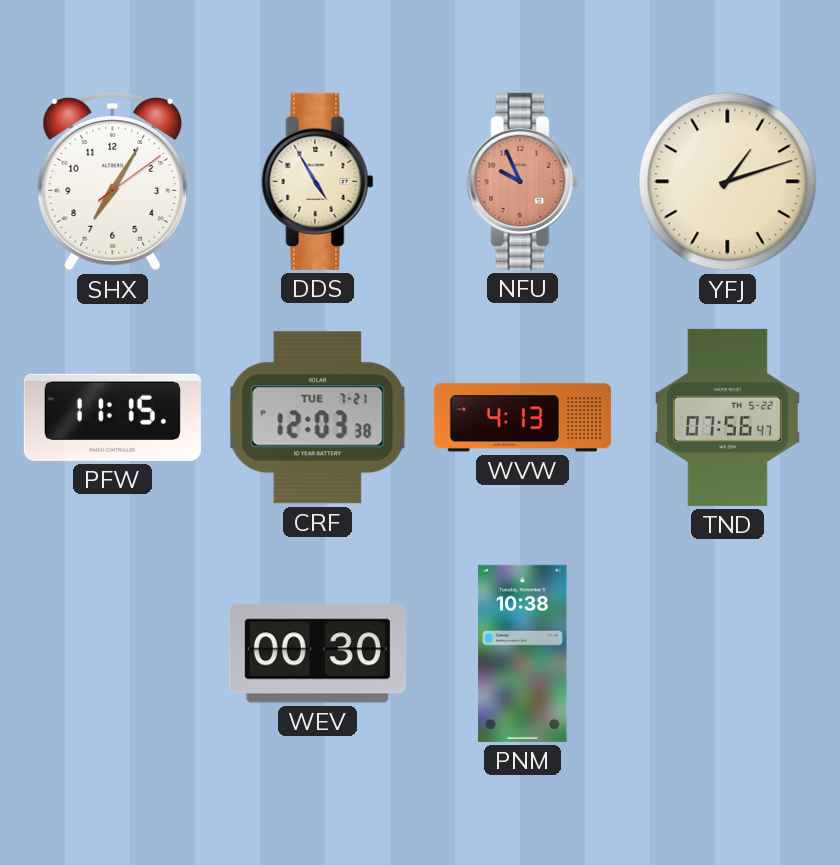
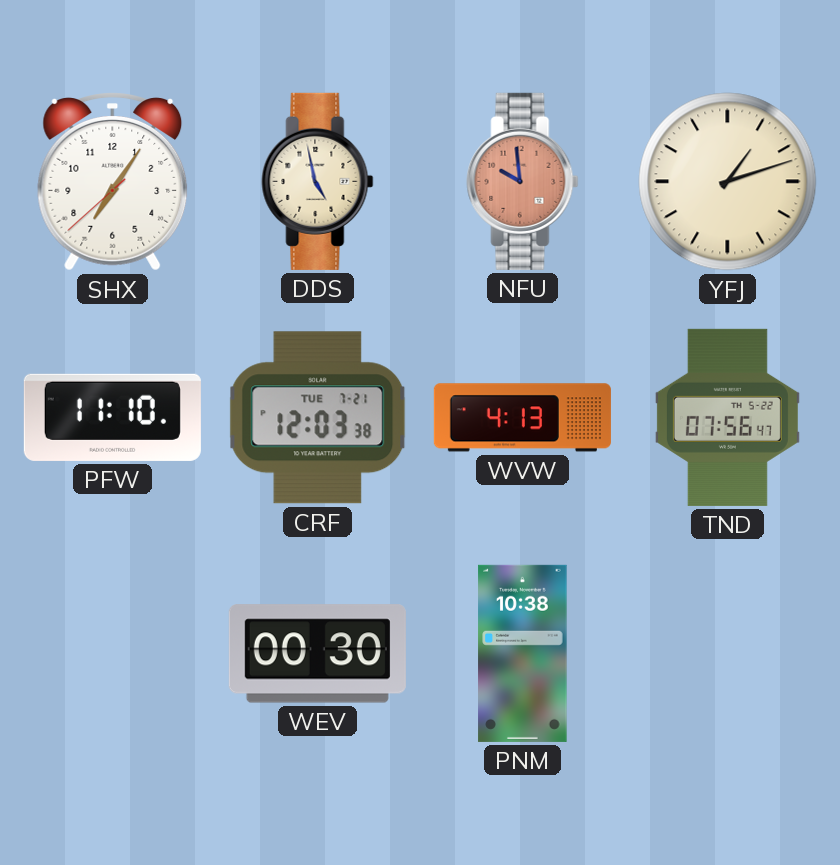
SHX: 7:05:09 -> 7:05:38 (113, 182)
DDS: 4:55 -> 4:58 (318, 181)
NFU: 9:56 -> 9:59 (523, 181)
PFW: 11:15 -> 11:10 (112, 417)
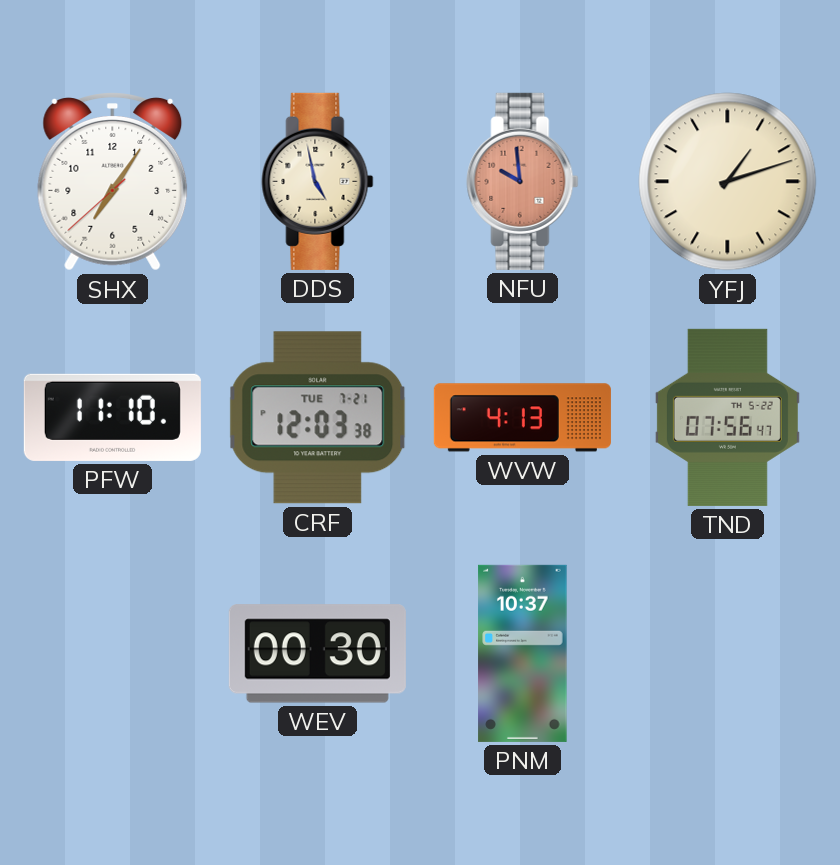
PNM: 10:38 -> 10:37 (523, 653)
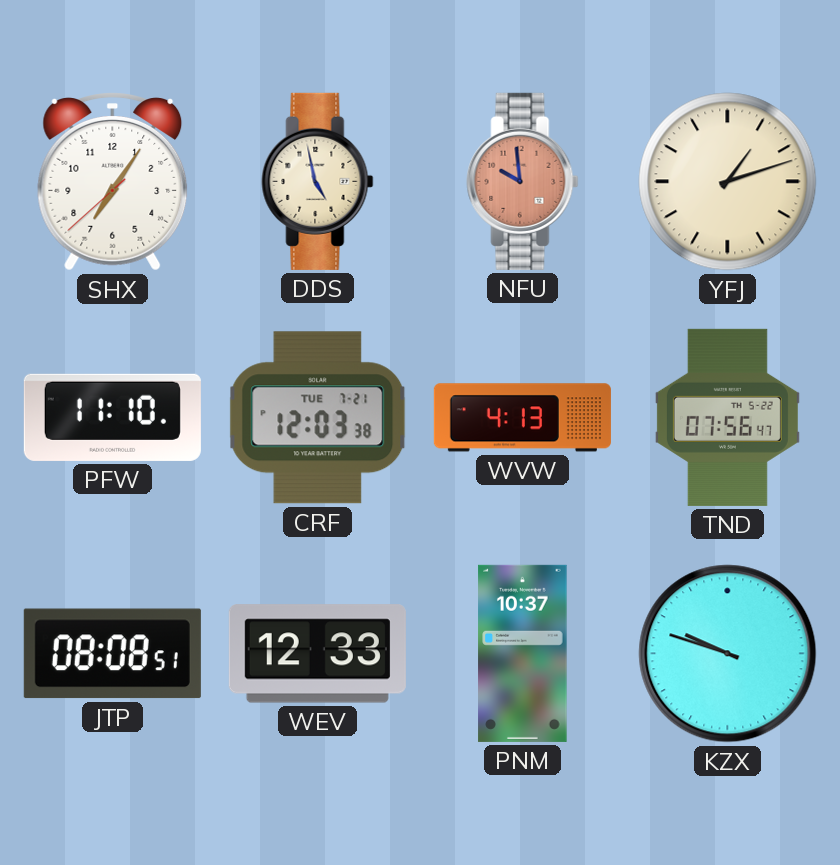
JTP: none -> 08:08 (112, 654)
WEV: 00:30 -> 12:33 (317, 654)
KZX: none -> 9:48 (728, 654)
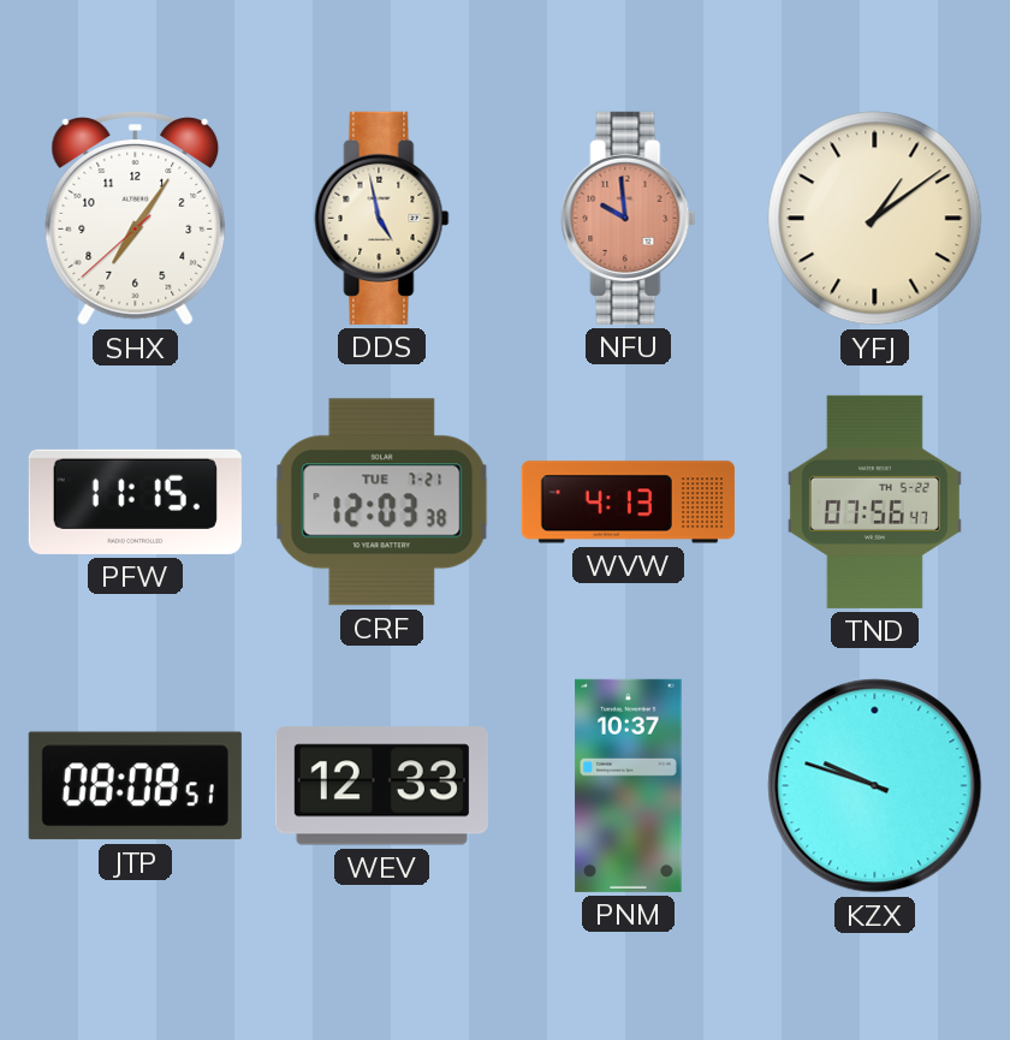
YFJ: 1:12 -> 1:09 (875, 219)
PFW: 11:10 -> 11:15 (135, 501)
